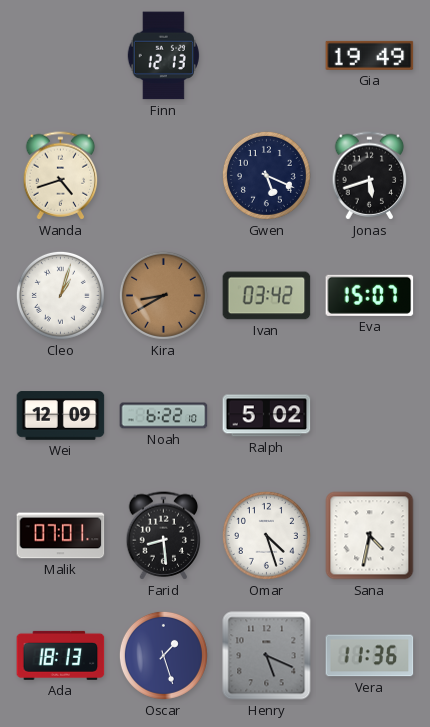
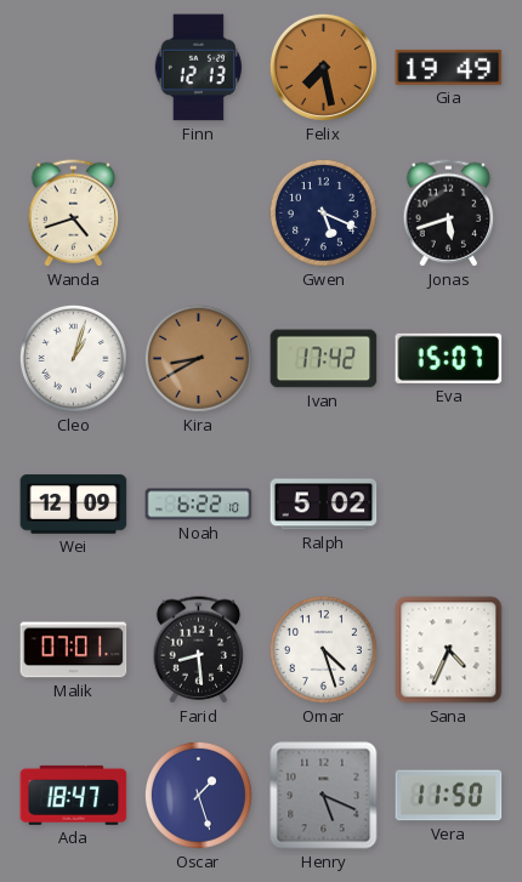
Felix: none -> 7:28 (323, 67)
Ivan: 03:42 -> 17:42 (324, 359)
Sana: 4:32 -> 4:34 (449, 650)
Ada: 18:13 -> 18:47 (74, 795)
Vera: 11:36 -> 11:50 (449, 796)
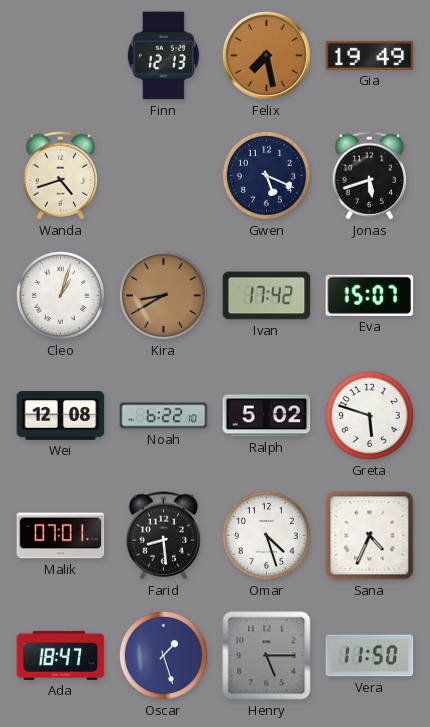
Wei: 12:09 -> 12:08 (61, 416)
Greta: none -> 5:48 (369, 415)
Henry: 5:19 -> 5:15 (267, 656)
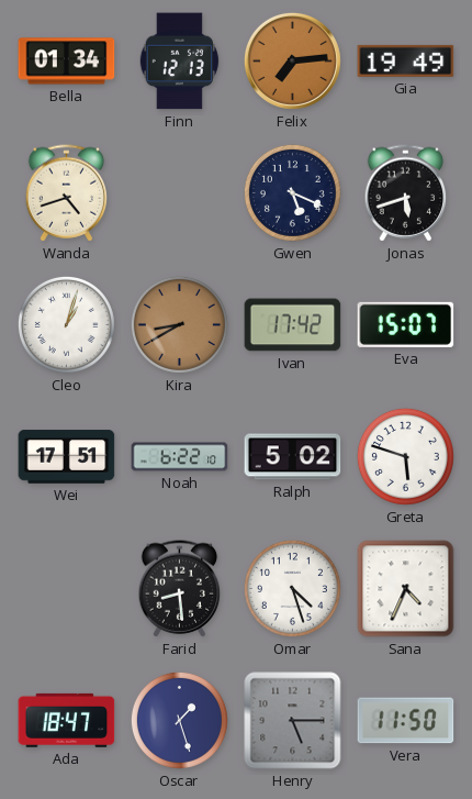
Bella: none -> 01:34 (67, 62)
Felix: 7:28 -> 7:14 (292, 60)
Wei: 12:08 -> 17:51 (67, 457)
Malik: 07:01 -> none (61, 536)
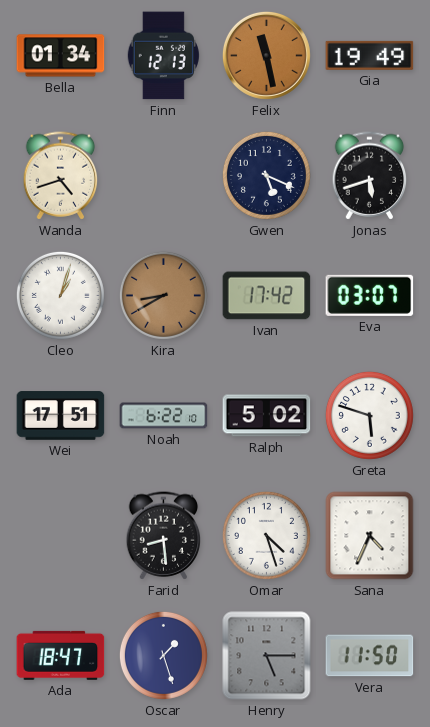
Felix: 7:14 -> 11:28 (266, 55)
Eva: 15:07 -> 03:07 (370, 295)
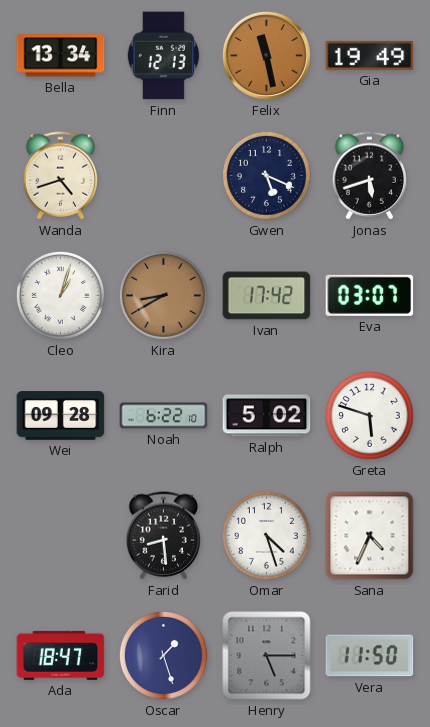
Bella: 01:34 -> 13:34 (61, 56)
Wei: 17:51 -> 09:28 (61, 416)
